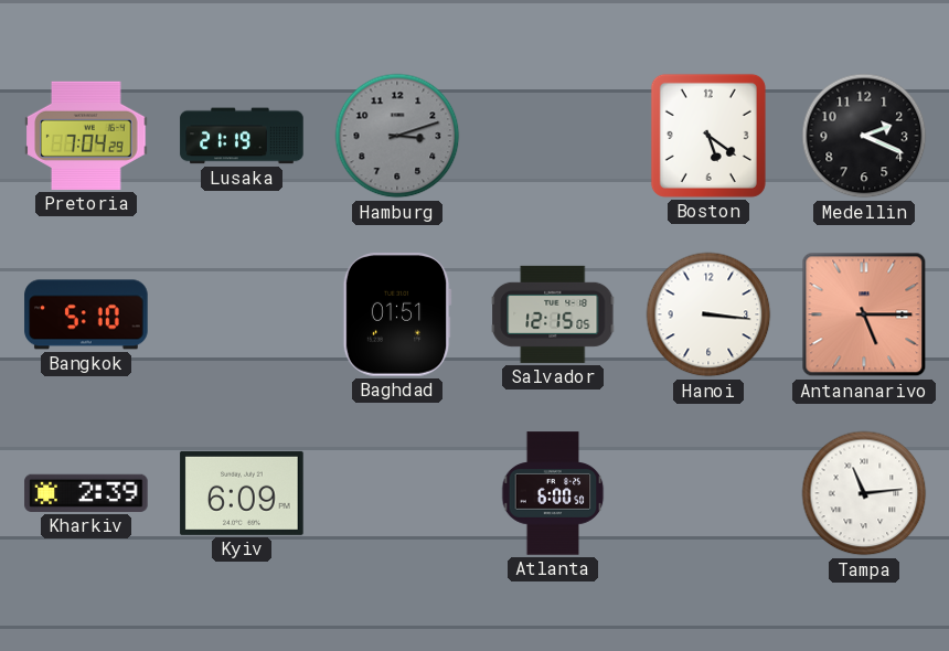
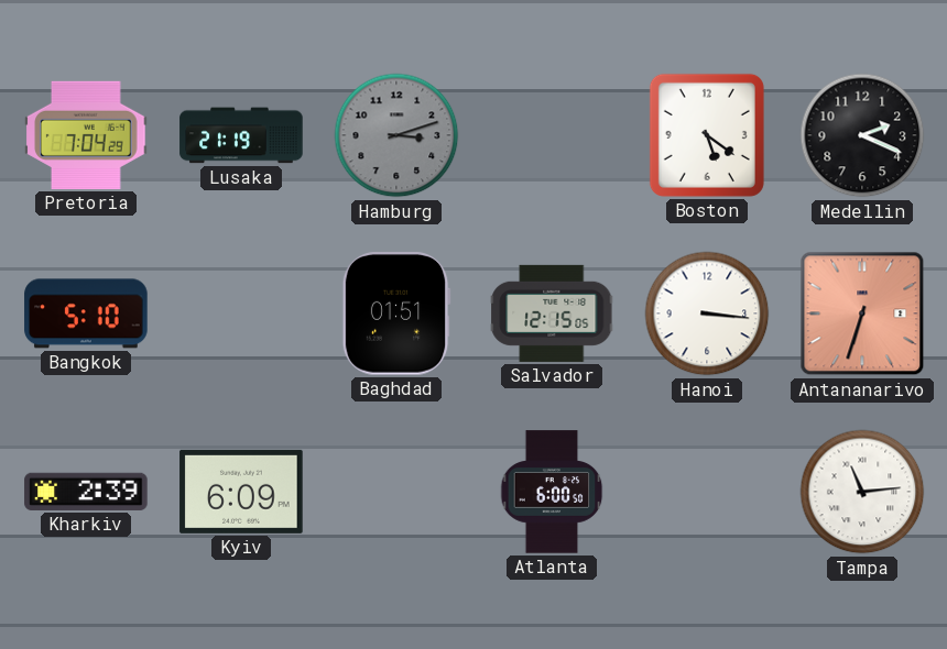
Antananarivo: 5:15 -> 6:33 (862, 313)
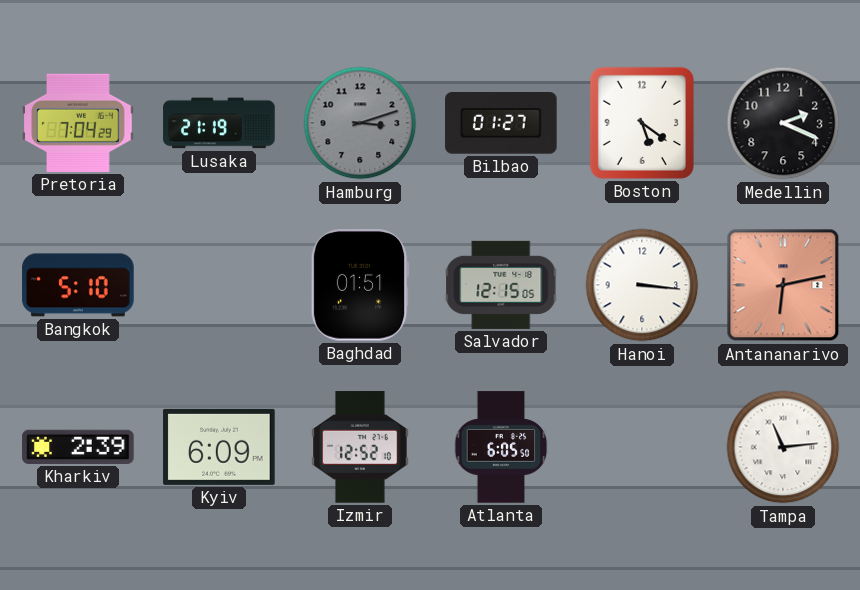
Bilbao: none -> 01:27 (501, 124)
Antananarivo: 6:33 -> 6:13 (783, 285)
Izmir: none -> 12:52 (360, 447)
Atlanta: 6:00 -> 6:05 (501, 447)
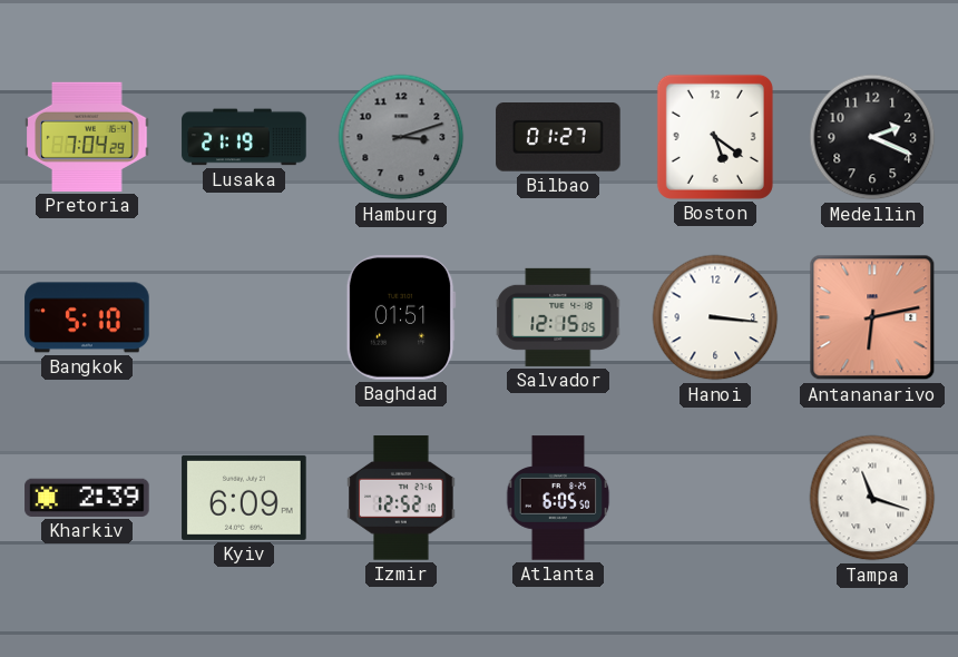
Tampa: 11:14 -> 11:18 (872, 498)
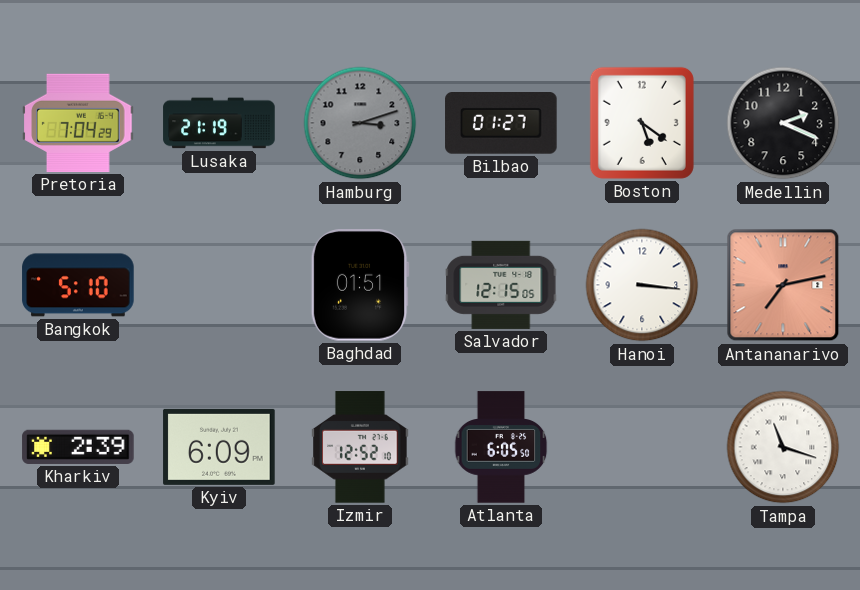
Antananarivo: 6:13 -> 7:13 (783, 285)
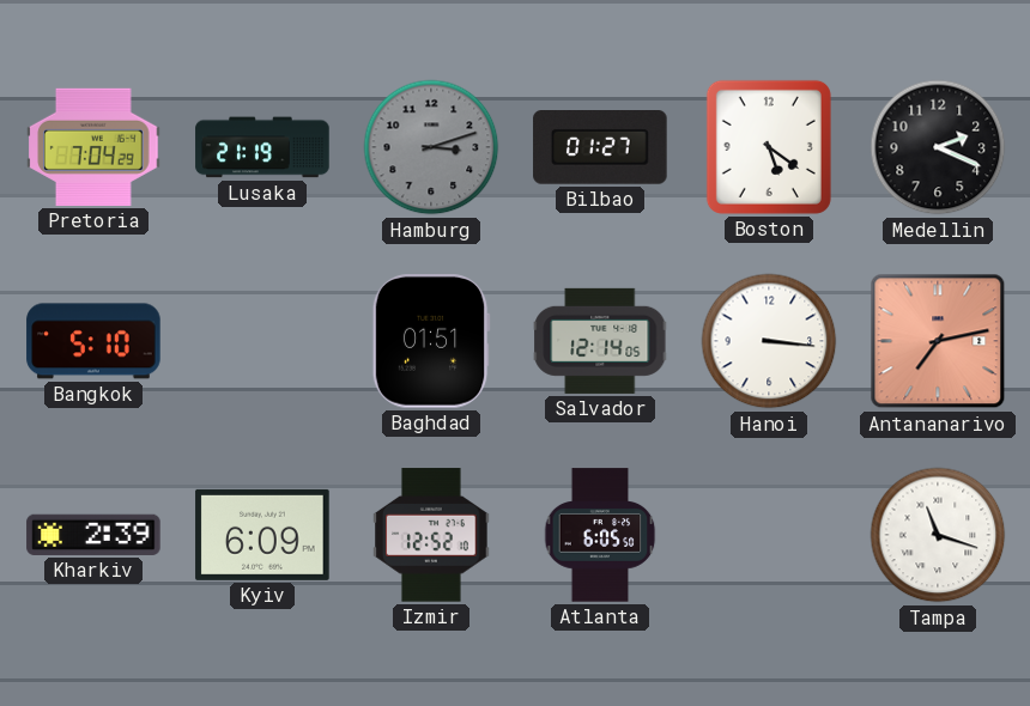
Salvador: 12:15 -> 12:14 (600, 341)
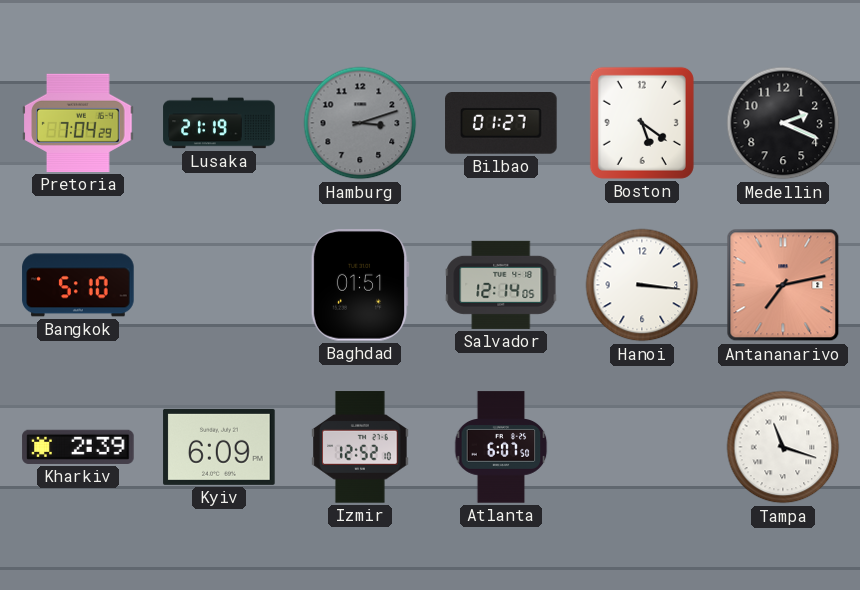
Atlanta: 6:05 -> 6:07 (501, 447)
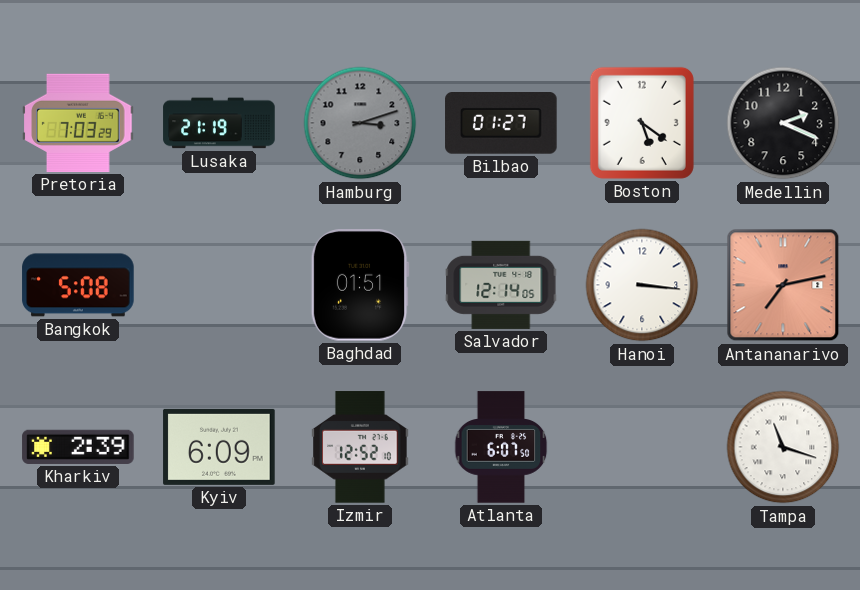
Pretoria: 7:04 -> 7:03 (78, 123)
Bangkok: 5:10 -> 5:08 (78, 285)
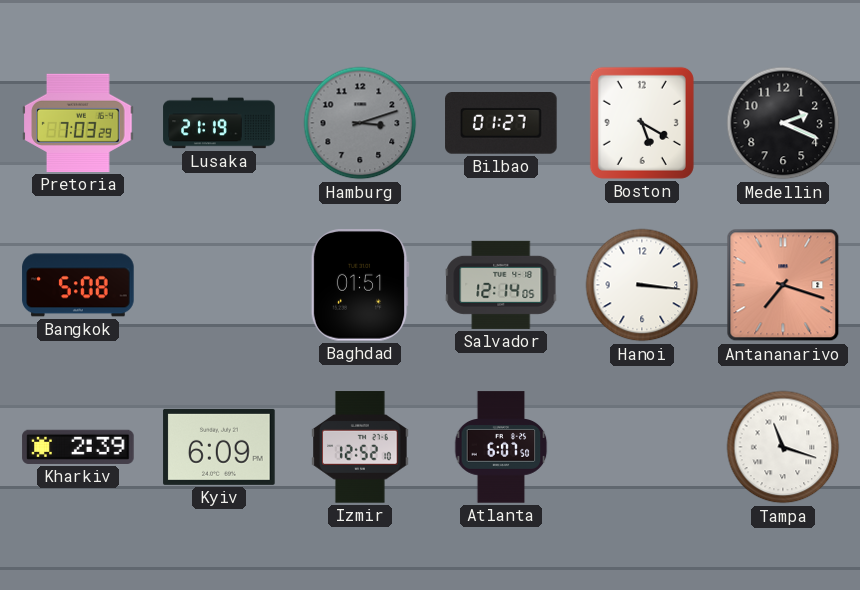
Boston: 5:21 -> 5:20 (642, 123)
Antananarivo: 7:13 -> 7:18 (783, 285)
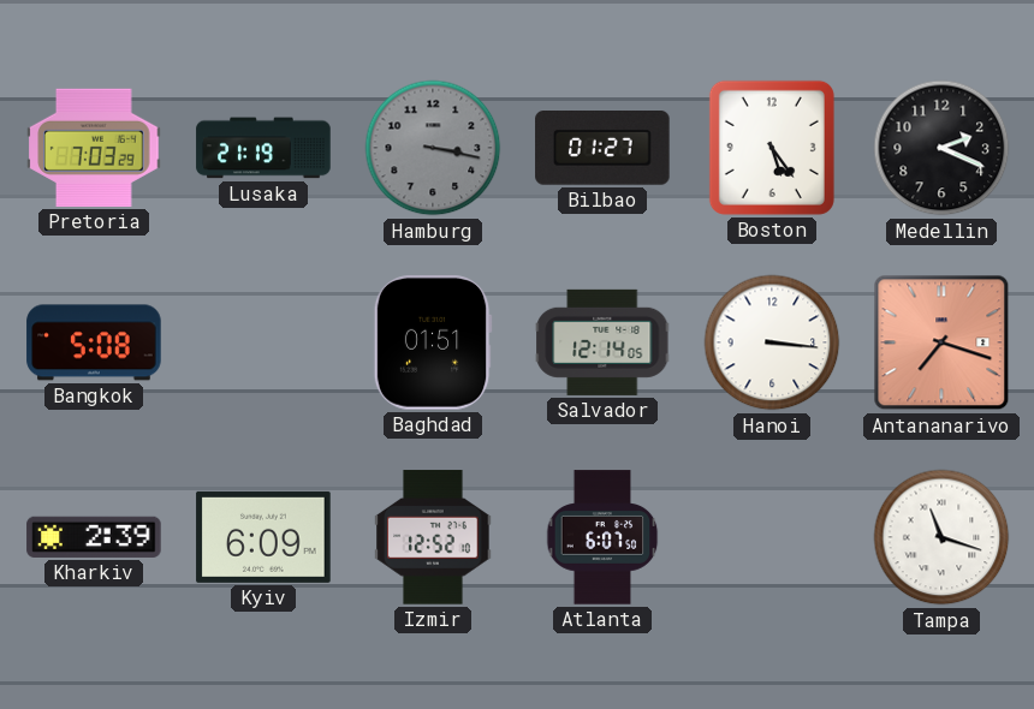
Hamburg: 3:12 -> 3:17 (433, 148)
Boston: 5:20 -> 5:24 (772, 148)
